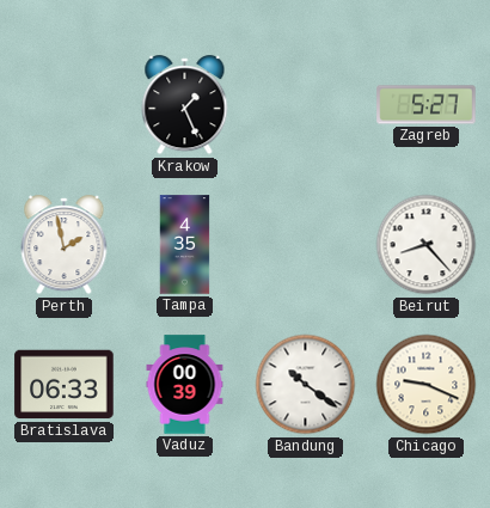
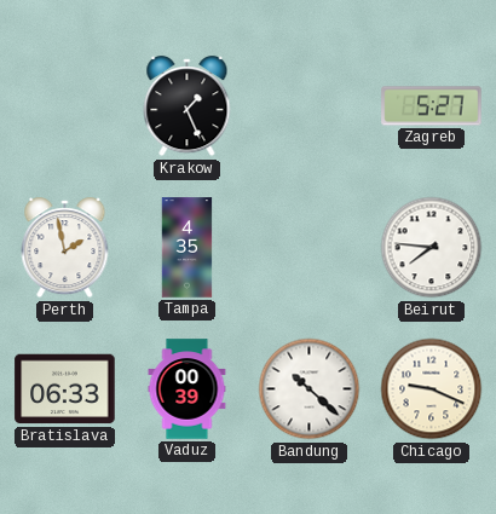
Beirut: 8:23 -> 7:46 (432, 248)
Bandung: 10:21 -> 10:22 (310, 389)
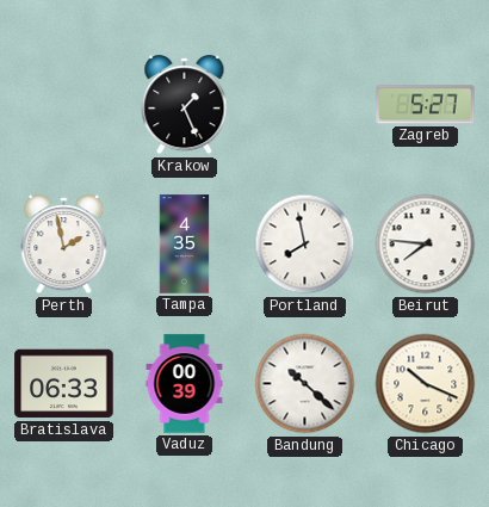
Portland: none -> 7:58 (305, 245)
Chicago: 9:19 -> 10:19 (426, 384)
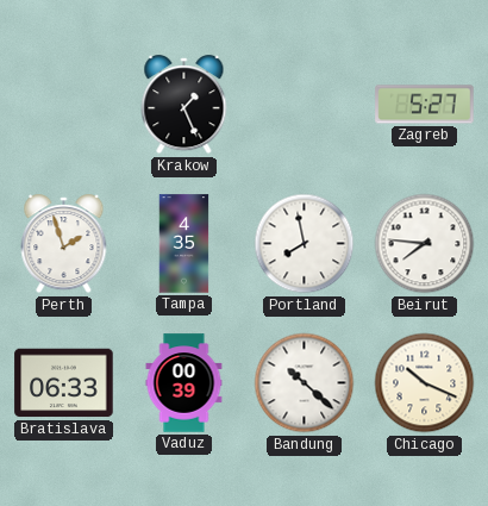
Perth: 1:58 -> 1:57 (64, 244)
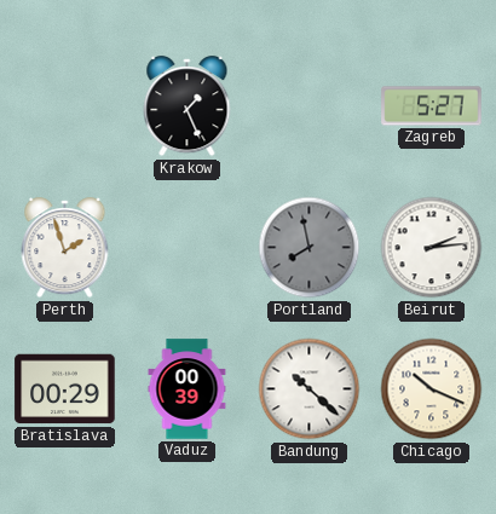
Tampa: 4:35 -> none (184, 244)
Portland dial: white -> grey (310, 248)
Beirut: 7:46 -> 2:14 (432, 248)
Bratislava: 06:33 -> 00:29 (65, 389)
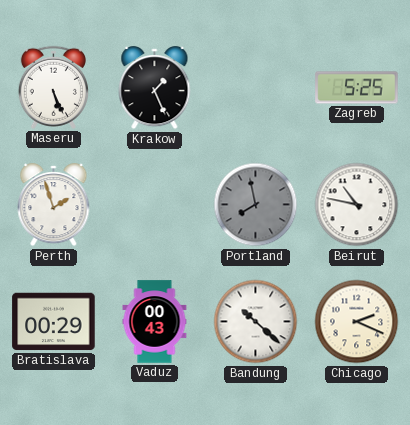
Maseru: none -> 5:26 (53, 87)
Zagreb: 5:27 -> 5:25 (357, 88)
Beirut: 2:14 -> 10:47 (357, 205)
Vaduz: 00:39 -> 00:43 (155, 322)
Chicago: 10:19 -> 2:19 (357, 322)
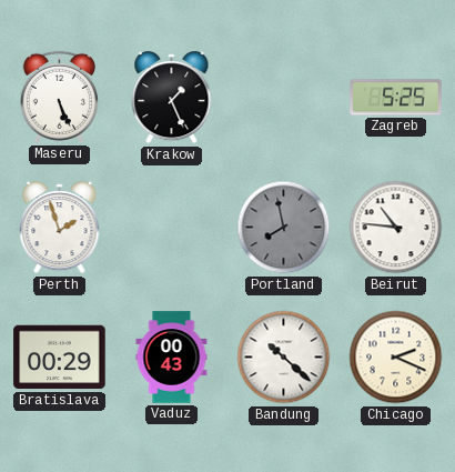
Beirut: 10:47 -> 10:46 (396, 228)
